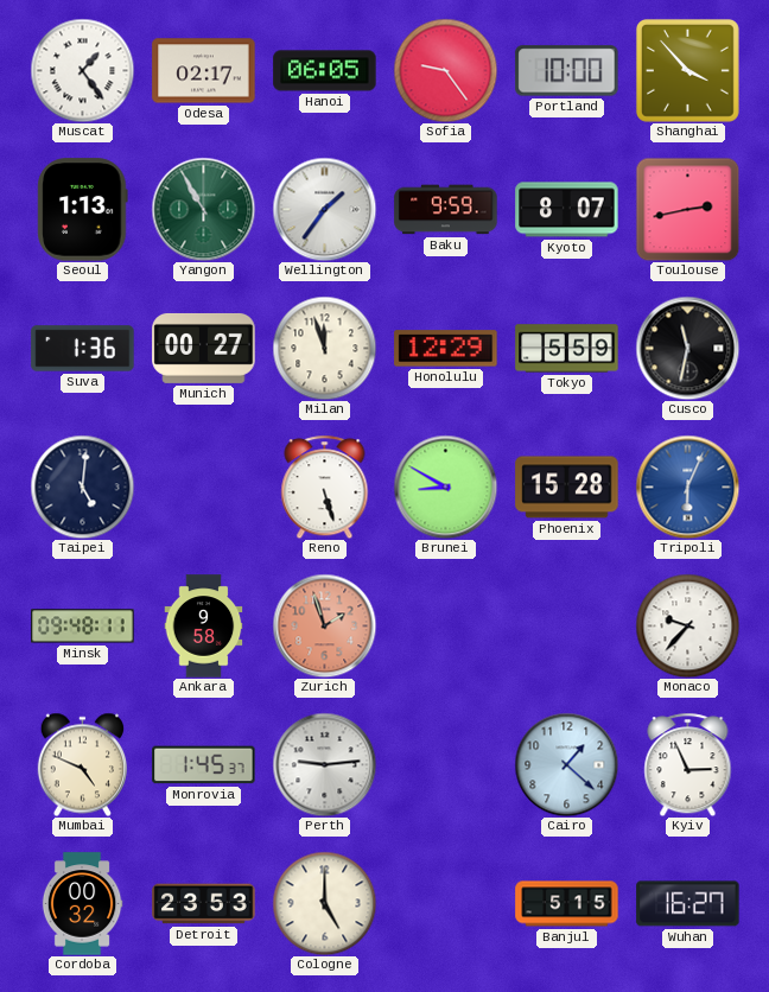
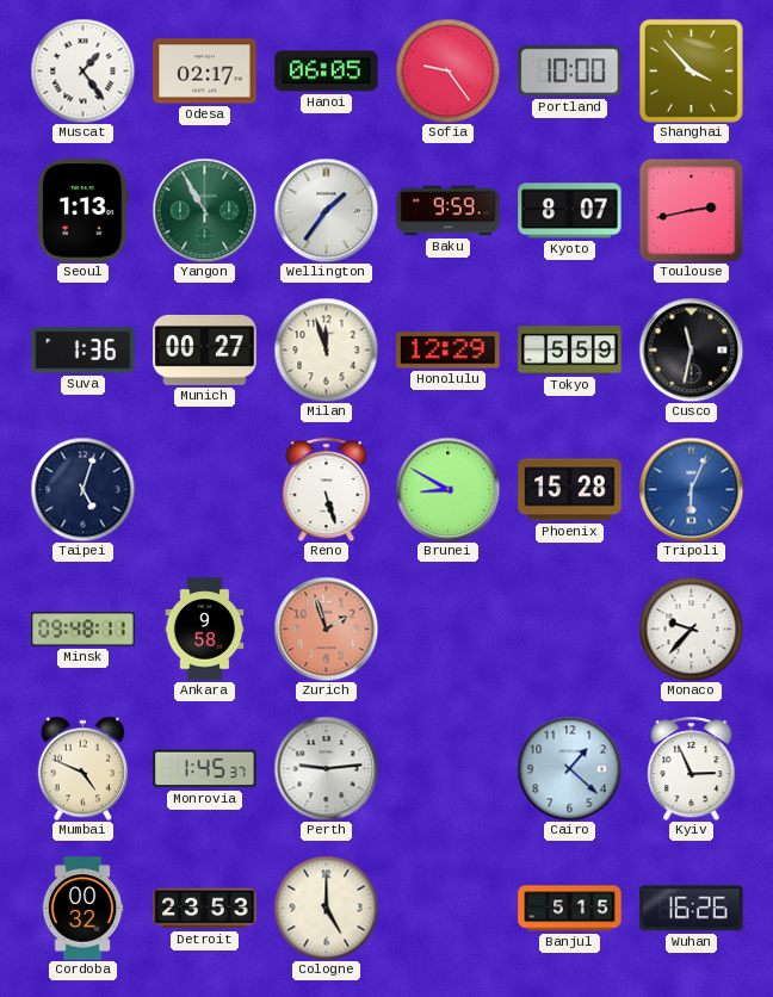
Taipei: 5:01 -> 5:03 (82, 489)
Wuhan: 16:27 -> 16:26 (692, 909)
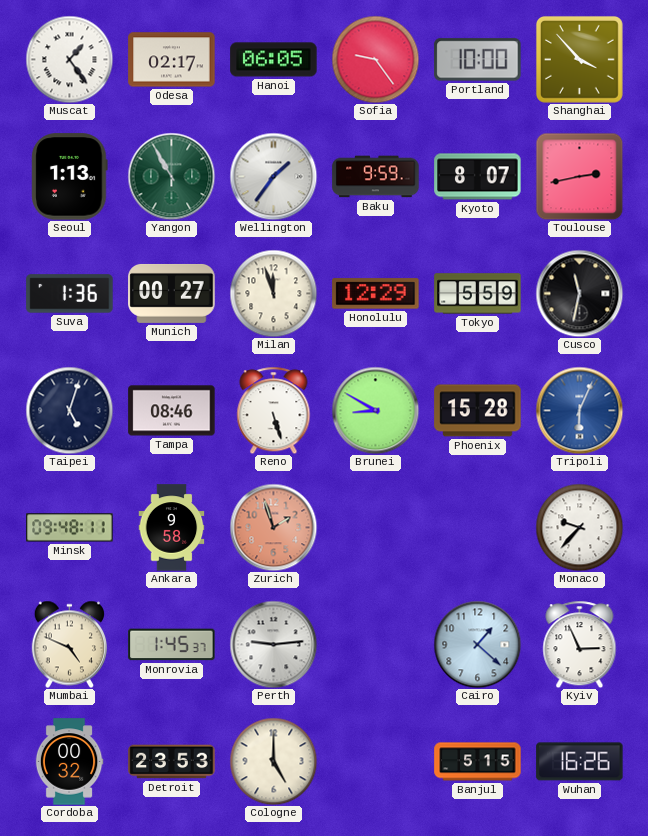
Tampa: none -> 08:46 (172, 411)
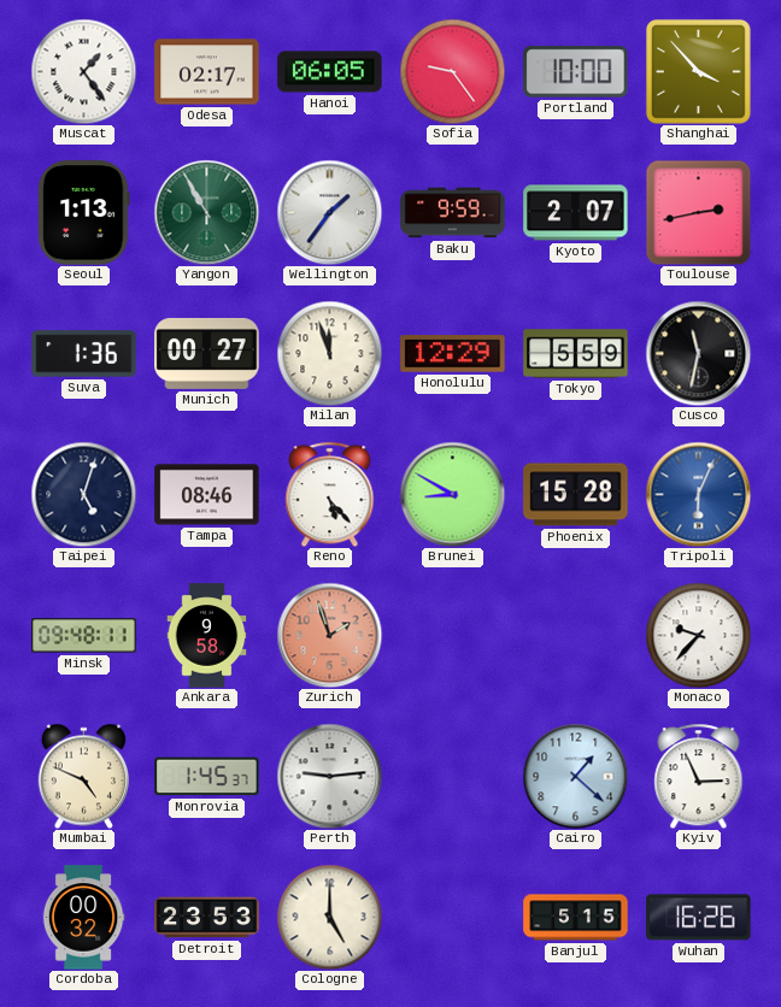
Kyoto: 8:07 -> 2:07 (576, 213)
Reno: 5:27 -> 5:23 (330, 494)
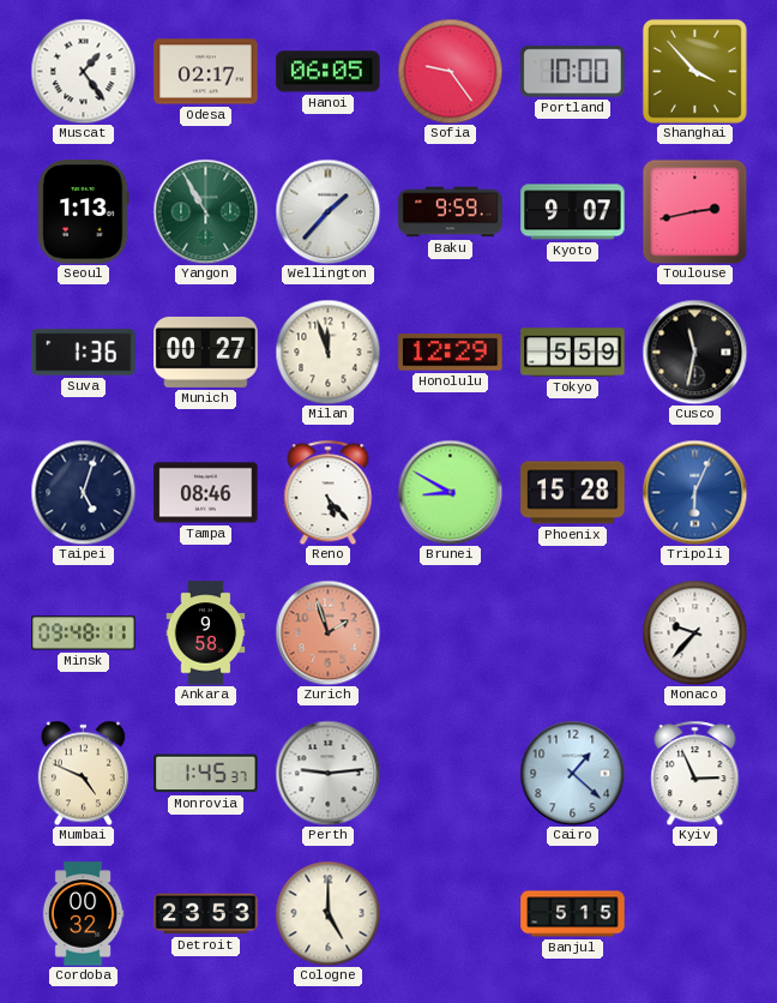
Wellington: 1:36 -> 1:37 (327, 211)
Kyoto: 2:07 -> 9:07 (573, 212)
Wuhan: 16:26 -> none (699, 918)
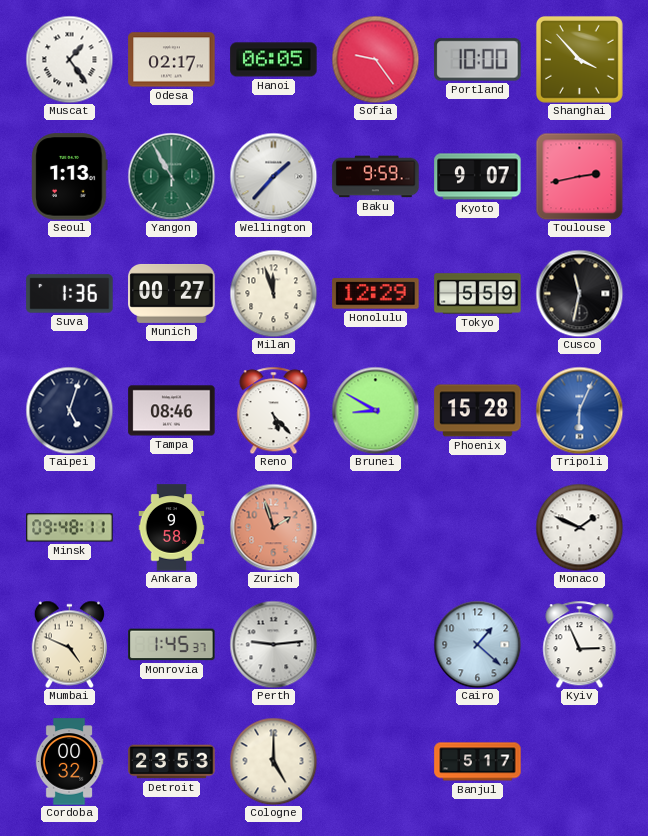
Monaco: 9:37 -> 1:49 (579, 527)
Banjul: 5:15 -> 5:17 (478, 762)
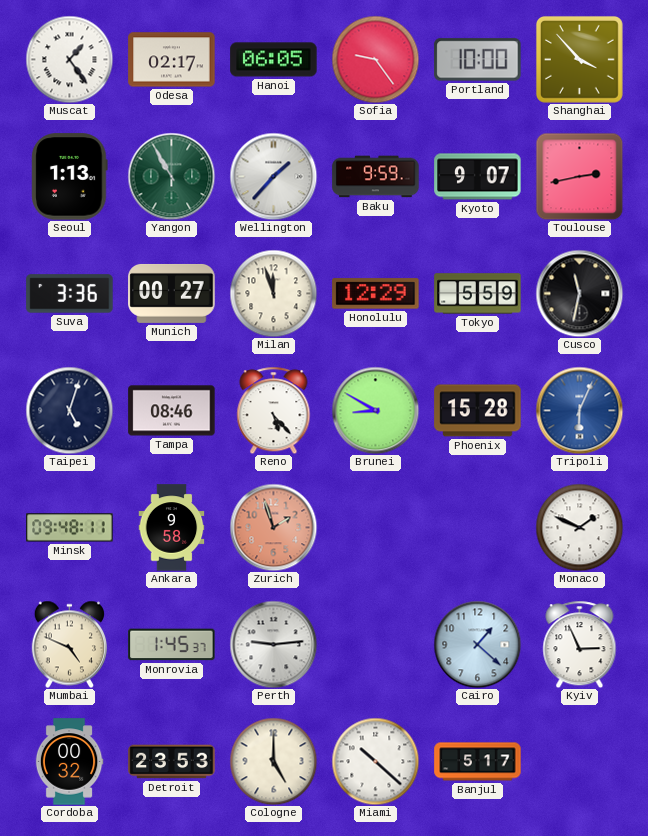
Suva: 1:36 -> 3:36 (70, 294)
Miami: none -> 10:22 (375, 761)
